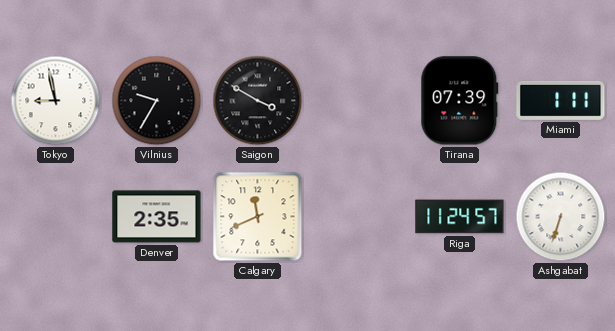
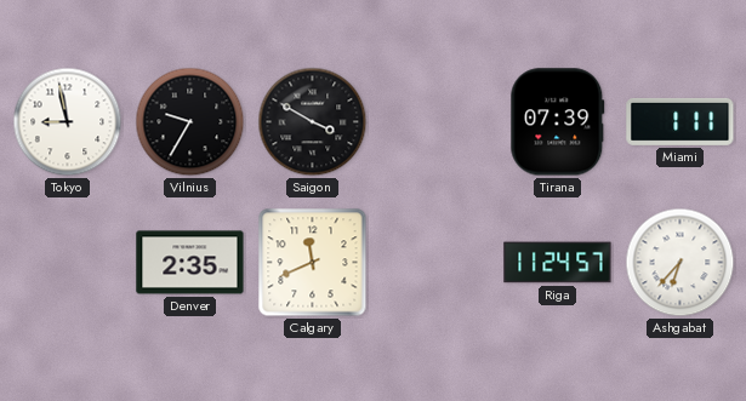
Ashgabat: 6:33 -> 6:37 (680, 263)
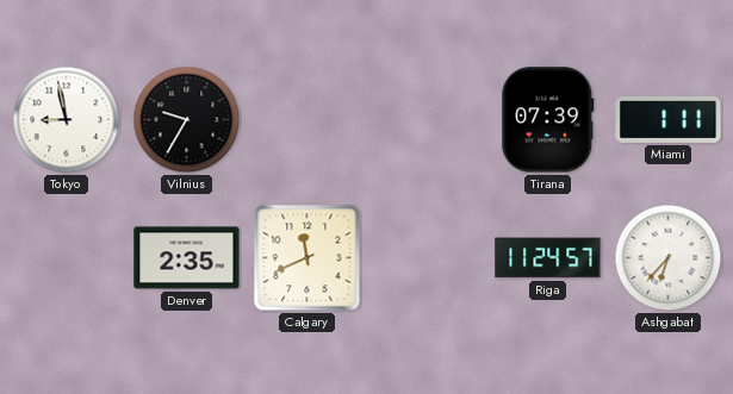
Saigon: 3:50 -> none (313, 122)
